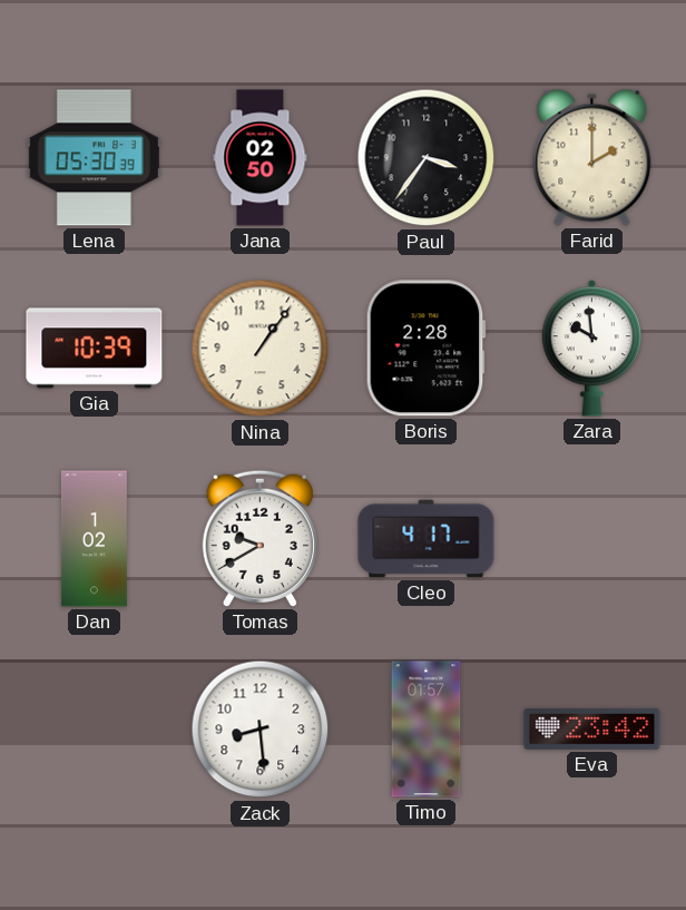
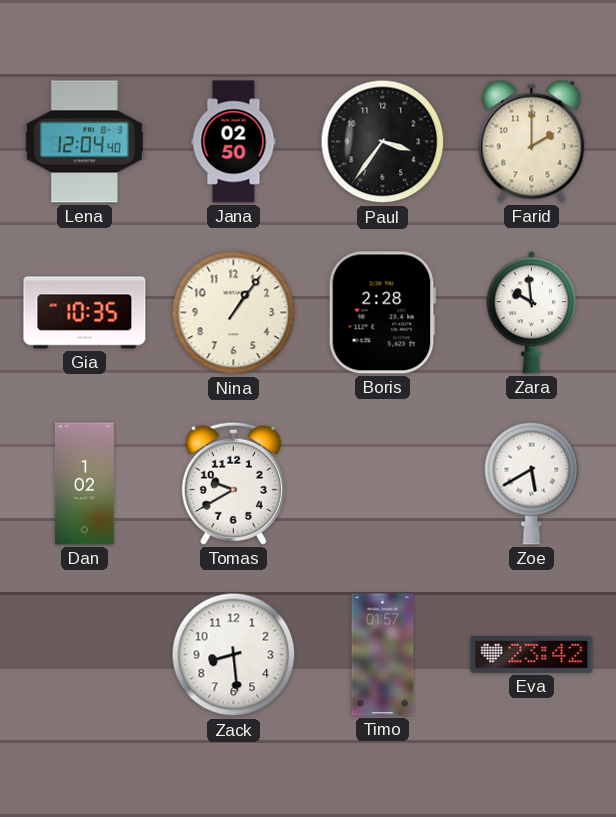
Lena: 05:30 -> 12:04 (84, 142)
Gia: 10:39 -> 10:35 (85, 313)
Cleo: 4:17 -> none (427, 539)
Zoe: none -> 5:40 (532, 483)
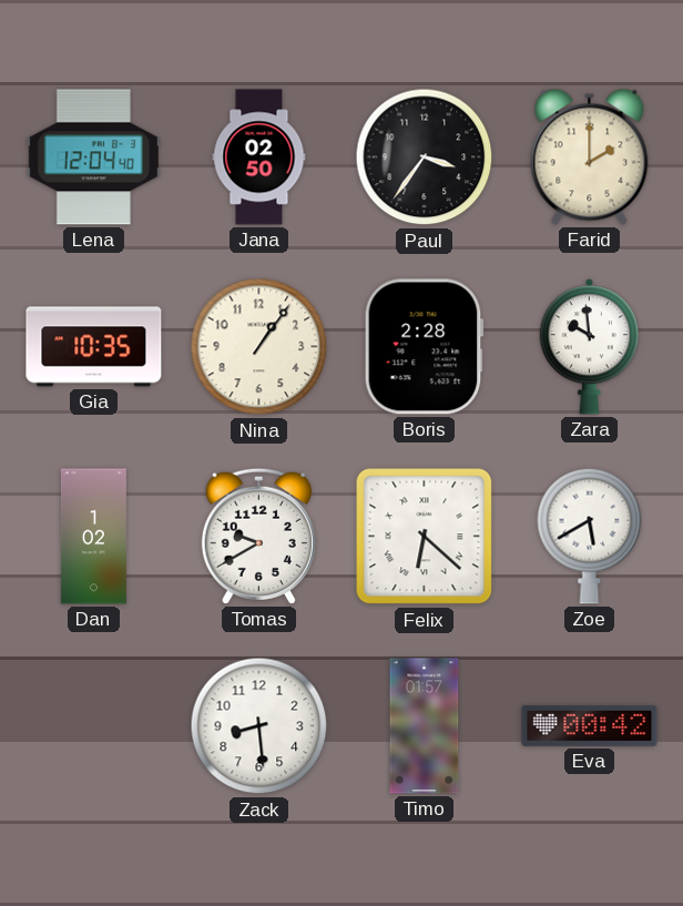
Felix: none -> 6:22 (425, 537)
Eva: 23:42 -> 00:42 (590, 725)
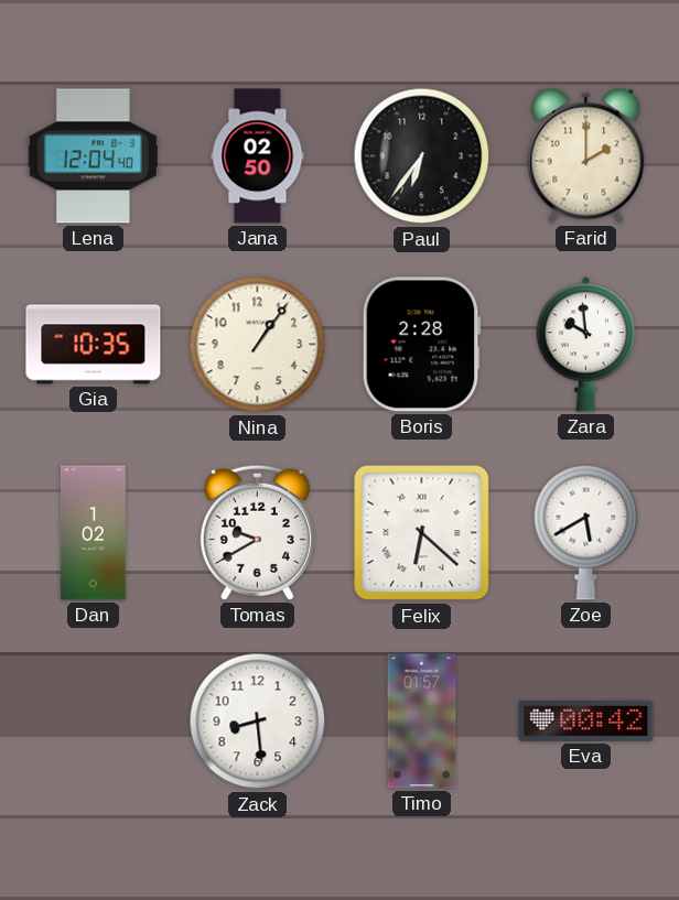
Paul: 3:36 -> 6:36 (422, 156)
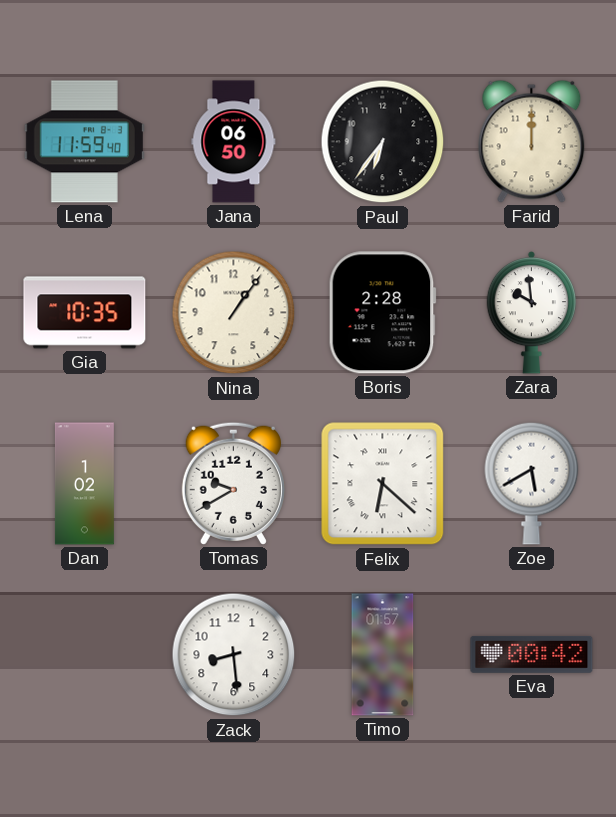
Lena: 12:04 -> 11:59 (84, 142)
Jana: 02:50 -> 06:50 (234, 142)
Farid: 2:00 -> 12:00 (532, 141)
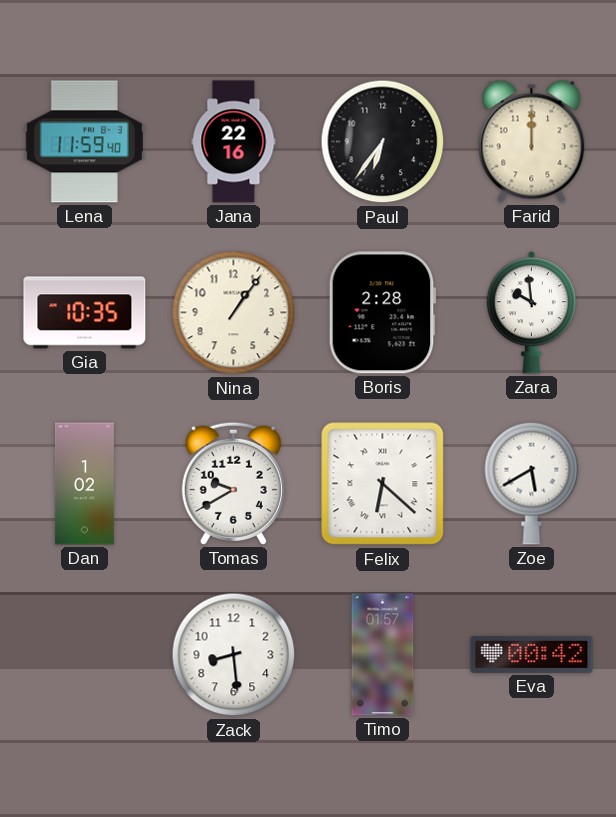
Jana: 06:50 -> 22:16 (234, 142)
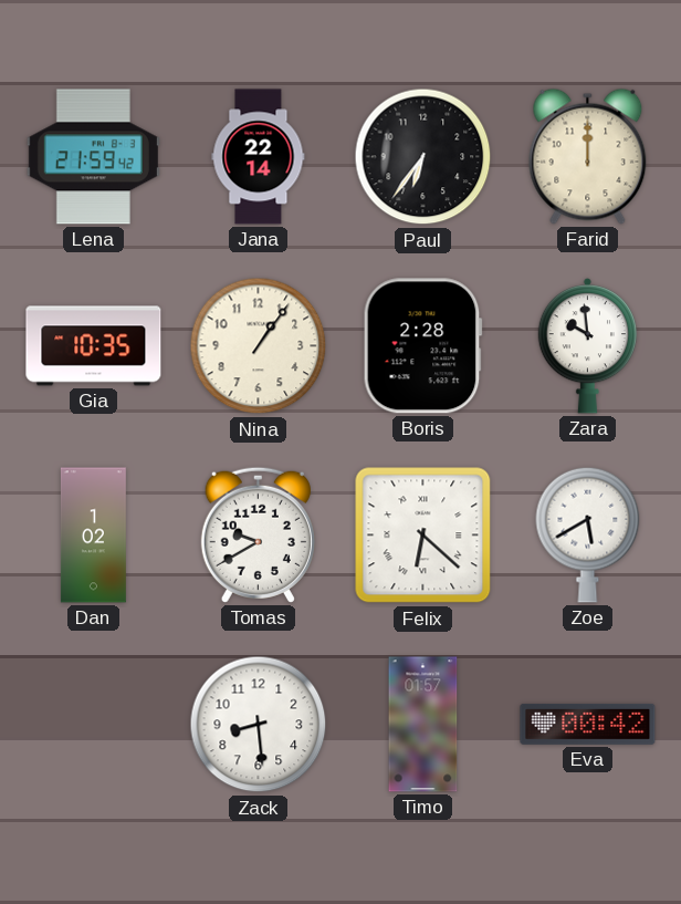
Lena: 11:59 -> 21:59 (93, 157)
Jana: 22:16 -> 22:14 (259, 157)
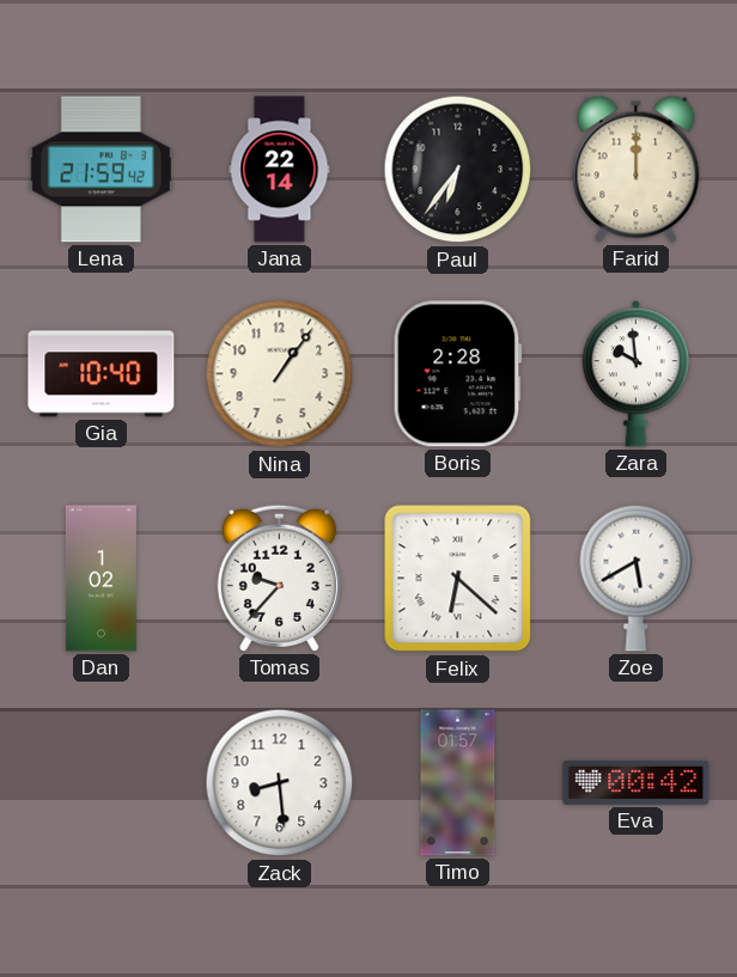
Gia: 10:35 -> 10:40 (102, 374)
Tomas: 9:40 -> 9:37 (279, 578)
